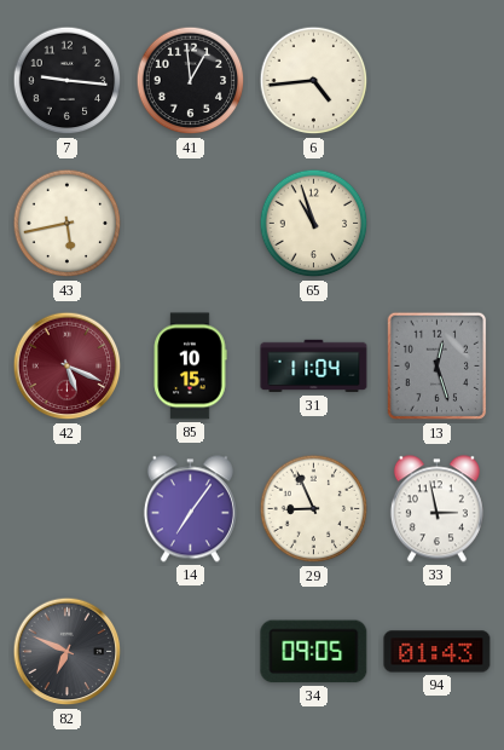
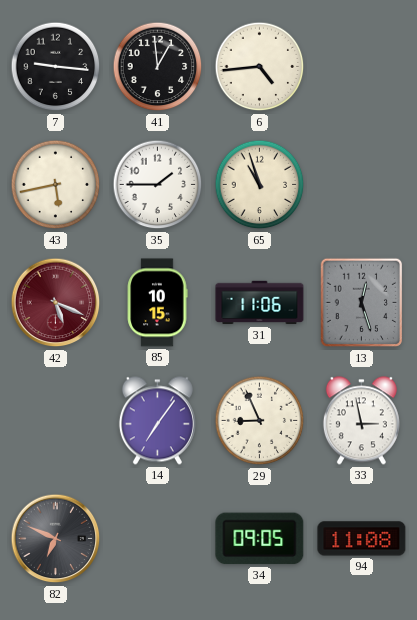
35: none -> 1:45 (158, 185)
31: 11:04 -> 11:06 (260, 303)
94: 01:43 -> 11:08 (362, 539)
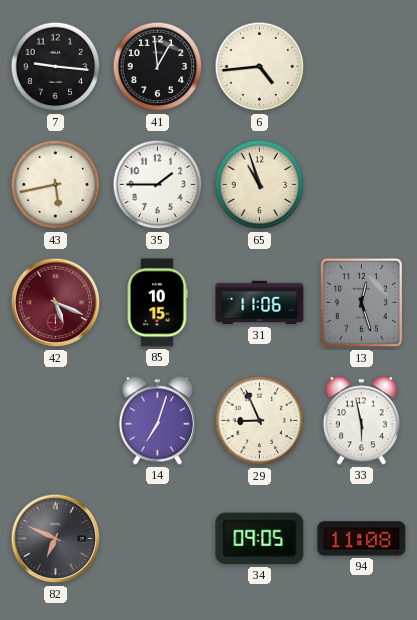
14: 7:06 -> 7:03 (157, 421)
33: 2:58 -> 5:58 (361, 421)
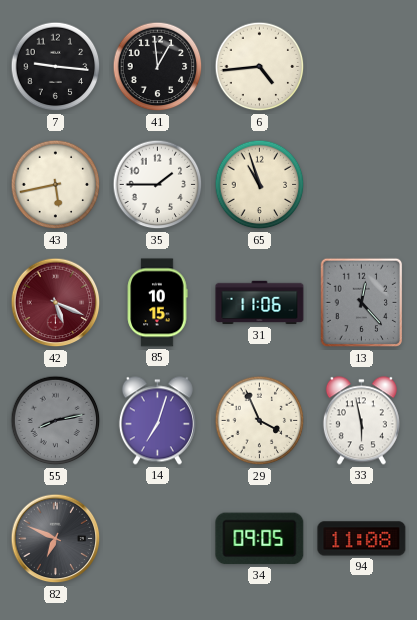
13: 12:27 -> 12:23 (362, 303)
55: none -> 8:13 (56, 421)
29: 8:56 -> 3:56 (260, 421)
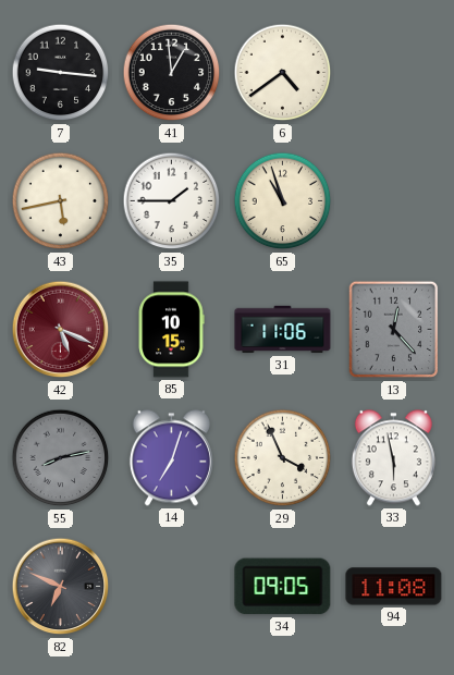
6: 4:44 -> 4:39 (283, 73)
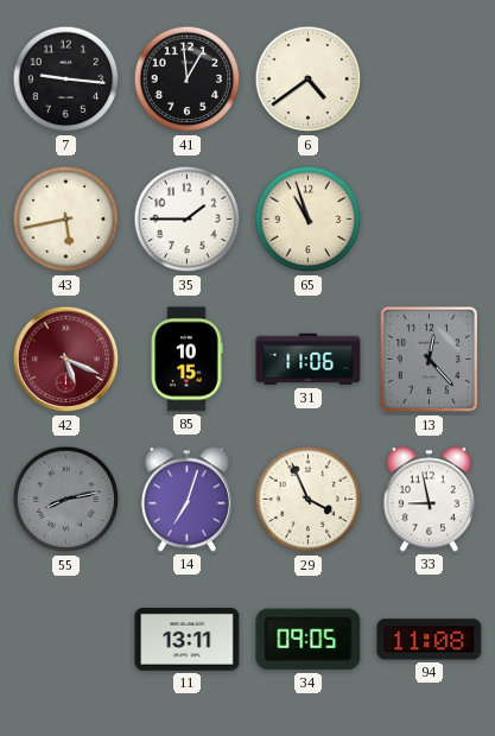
33: 5:58 -> 8:58 (429, 500)
82: 6:49 -> none (61, 587)
11: none -> 13:11 (188, 640)
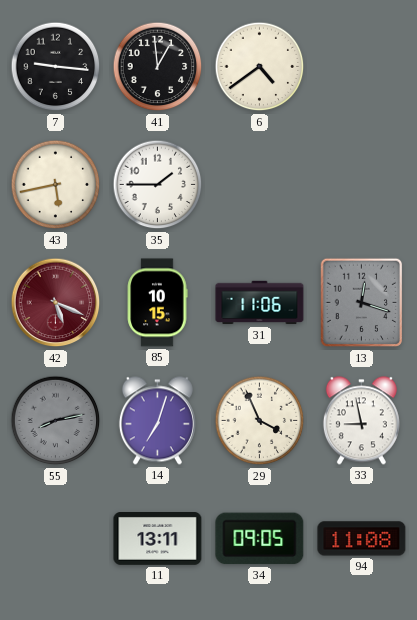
65: 10:57 -> none (309, 220)
13: 12:23 -> 12:18 (362, 303)
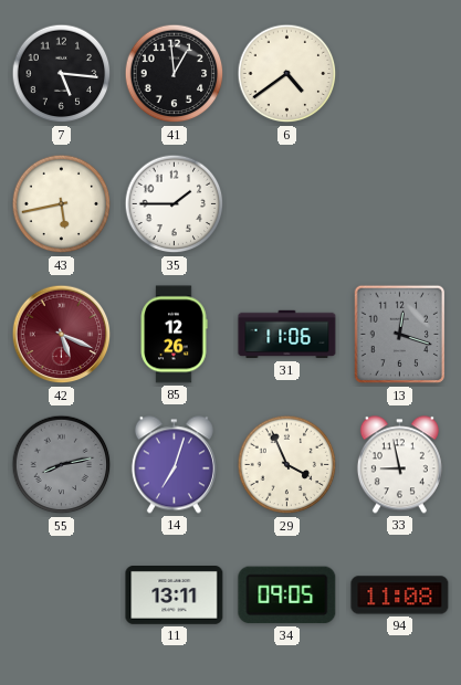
7: 9:16 -> 5:16 (62, 74)
85: 10:15 -> 12:26 (174, 335)
